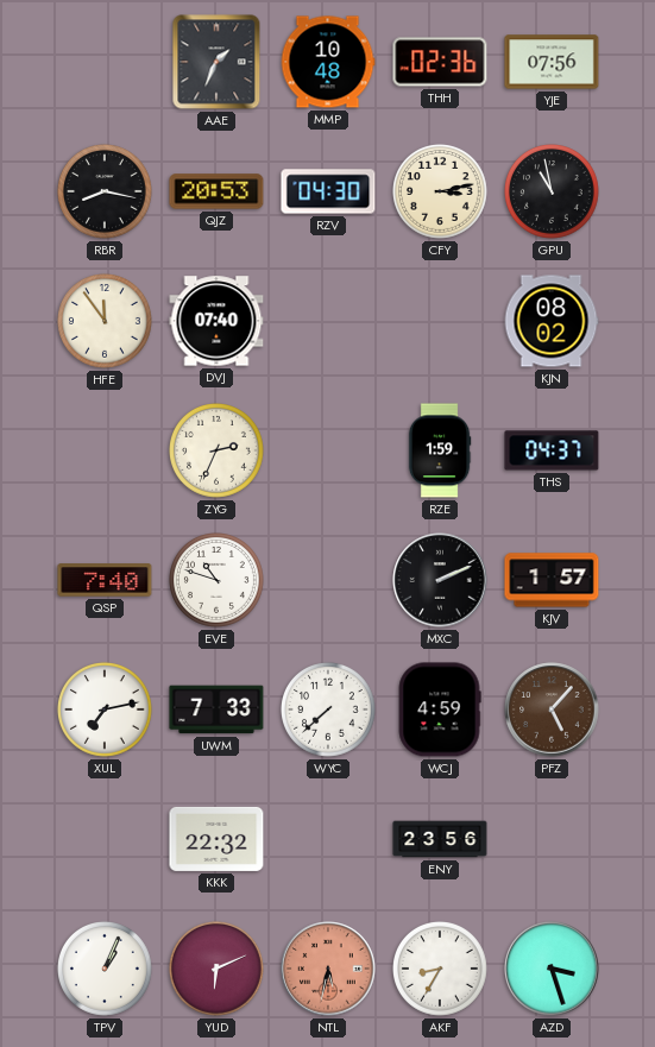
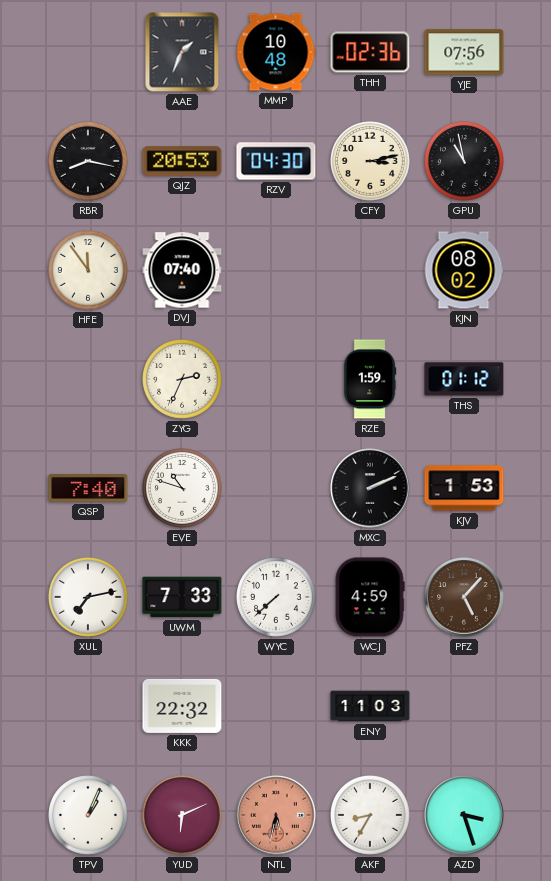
THS: 04:37 -> 01:12 (464, 379)
KJV: 1:57 -> 1:53 (464, 488)
ENY: 23:56 -> 11:03 (370, 706)
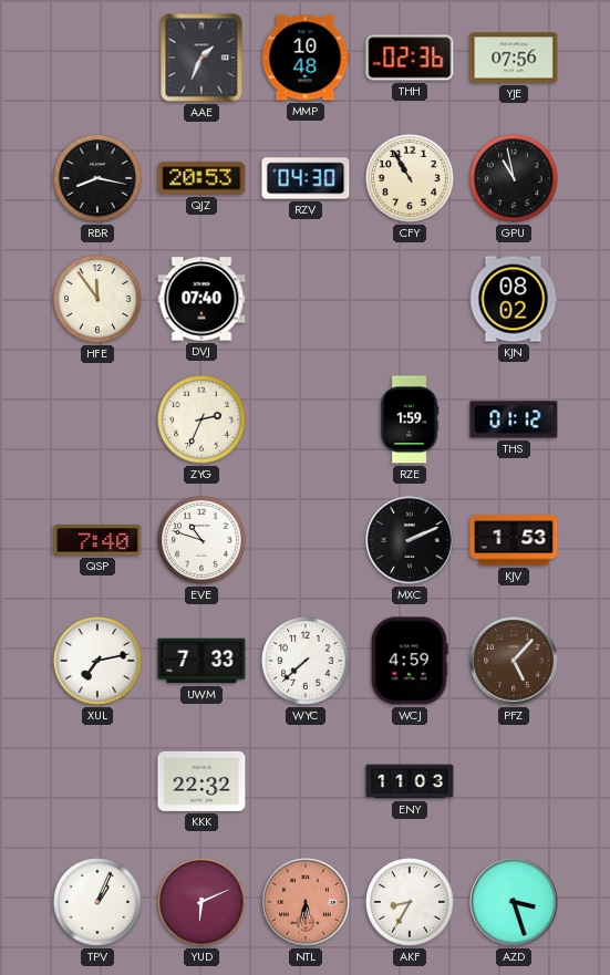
CFY: 3:13 -> 10:55 (411, 179)
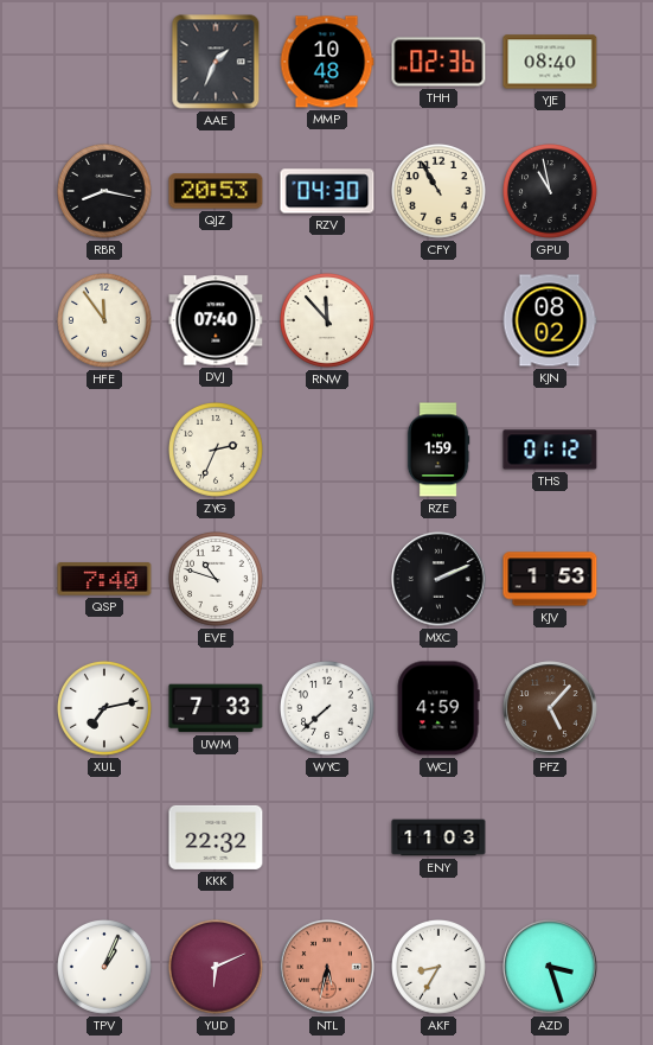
YJE: 07:56 -> 08:40 (550, 62)
RNW: none -> 11:53 (328, 321)
